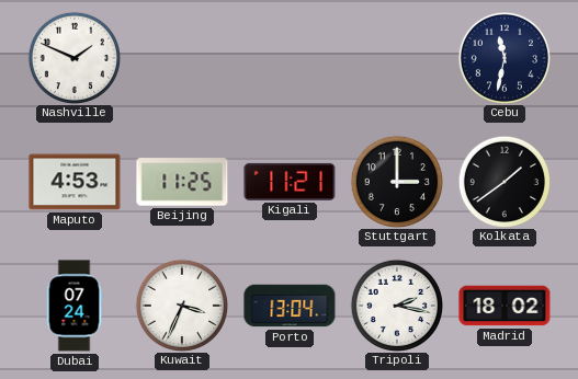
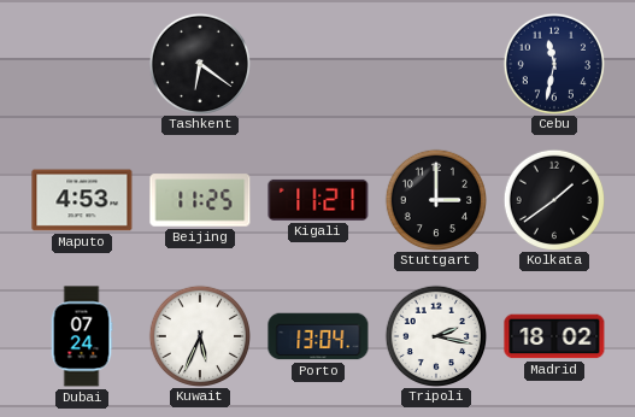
Nashville: 1:49 -> none (73, 57)
Tashkent: none -> 6:21 (199, 63)
Kuwait: 3:34 -> 5:34 (199, 335)
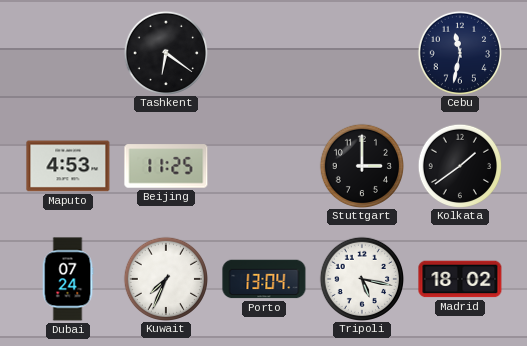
Kigali: 11:21 -> none (318, 200)
Kuwait: 5:34 -> 7:34 (165, 278)
Tripoli: 2:17 -> 5:17 (361, 278)
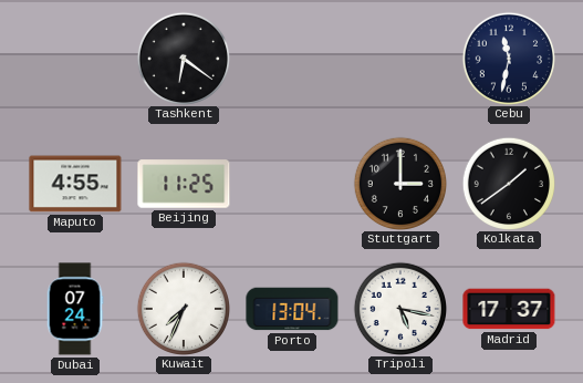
Maputo: 4:53 -> 4:55 (75, 184)
Madrid: 18:02 -> 17:37 (509, 309)
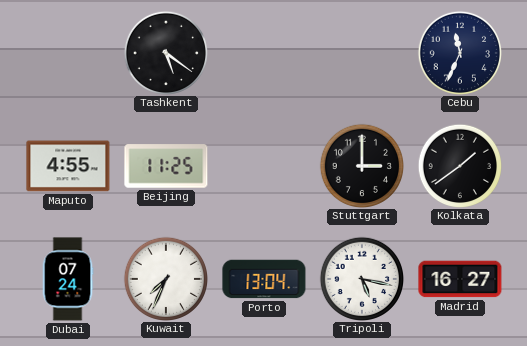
Tashkent: 6:21 -> 5:21 (165, 52)
Cebu: 11:32 -> 11:34 (459, 52)
Madrid: 17:37 -> 16:27 (460, 279)
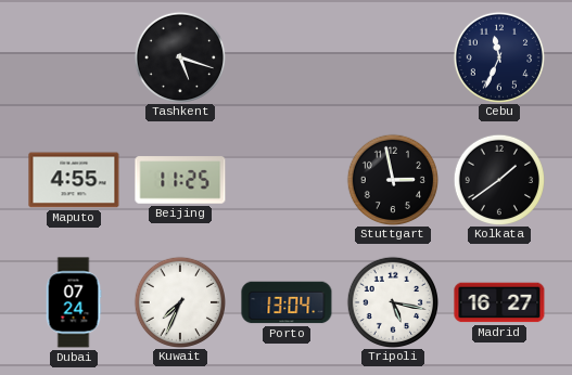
Tashkent: 5:21 -> 5:18 (179, 56)
Stuttgart: 3:00 -> 2:58 (392, 179)
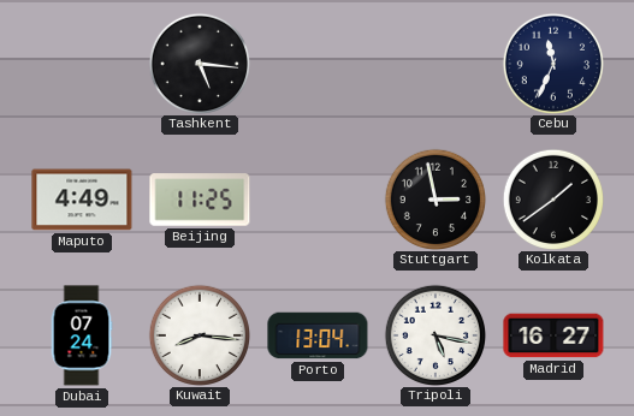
Tashkent: 5:18 -> 5:16 (199, 63)
Maputo: 4:55 -> 4:49 (82, 200)
Kuwait: 7:34 -> 8:16 (199, 334)
